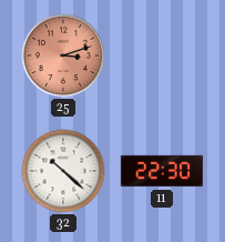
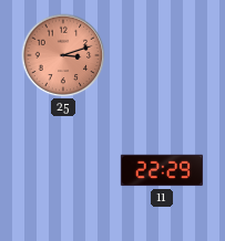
32: 10:22 -> none (63, 171)
11: 22:30 -> 22:29 (161, 170)
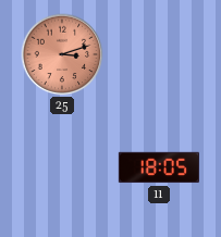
11: 22:29 -> 18:05 (158, 167)
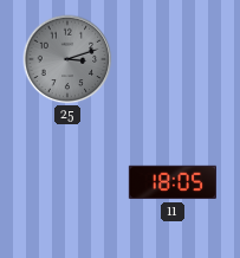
25 dial: salmon -> grey (67, 59)
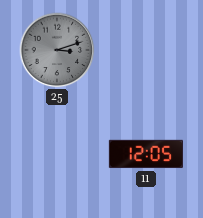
11: 18:05 -> 12:05 (145, 154)
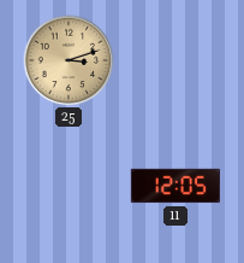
25 dial: grey -> champagne (69, 60)
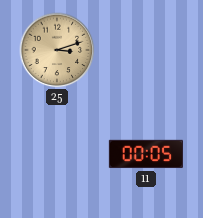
11: 12:05 -> 00:05 (145, 154)
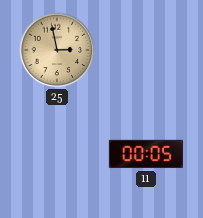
25: 3:12 -> 2:58 (57, 50)
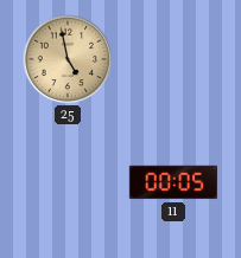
25: 2:58 -> 4:58 (68, 59)
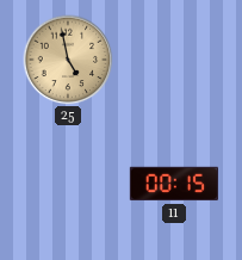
11: 00:05 -> 00:15 (173, 184)
